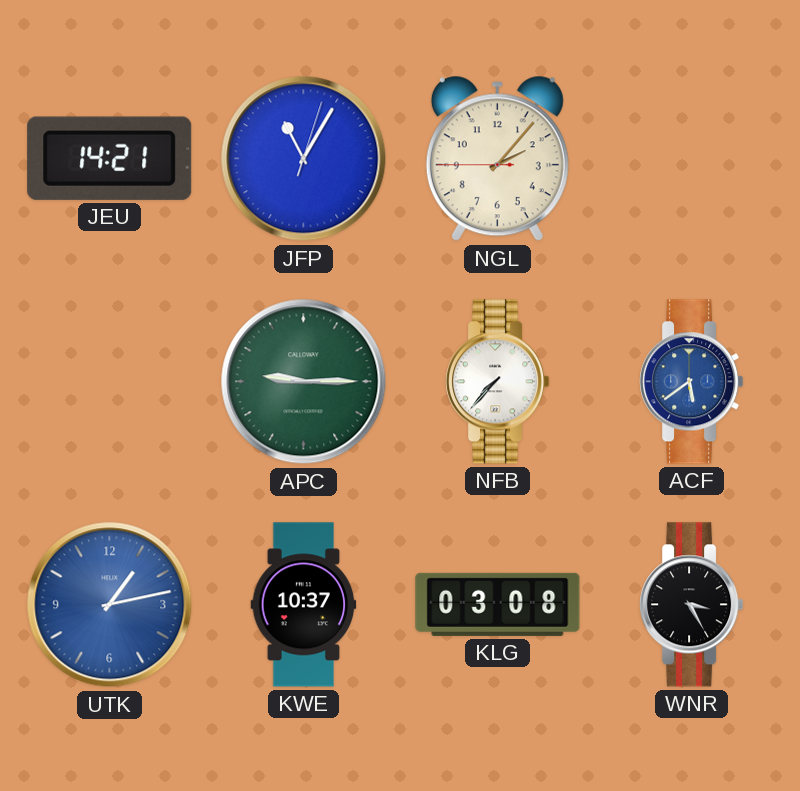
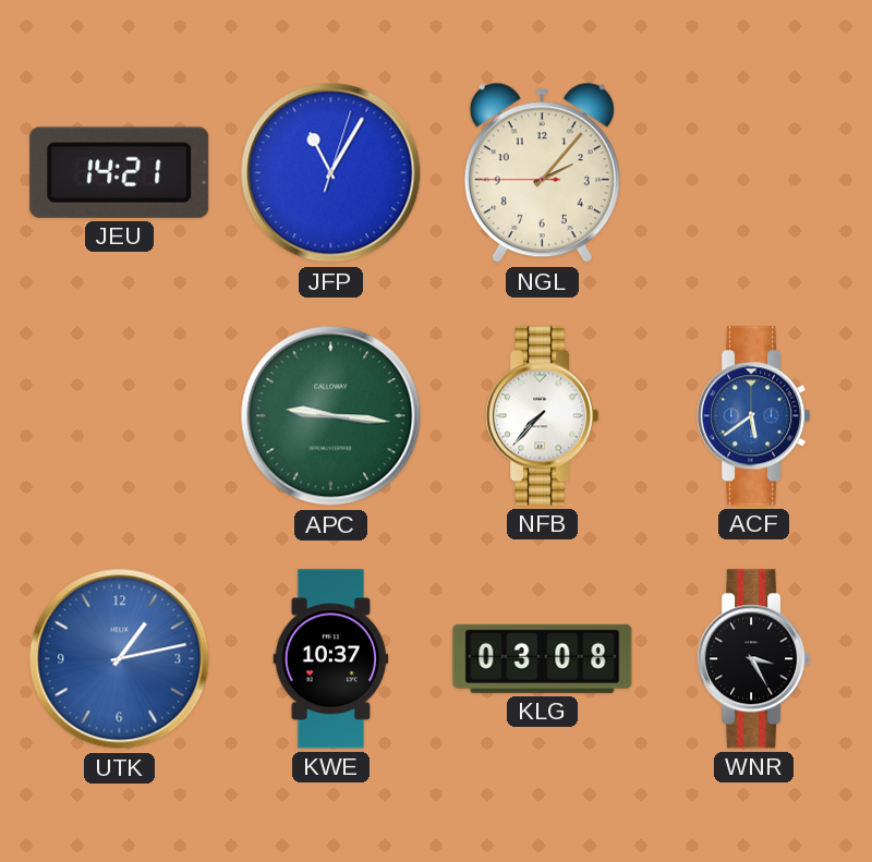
APC: 9:15 -> 9:16 (331, 416)
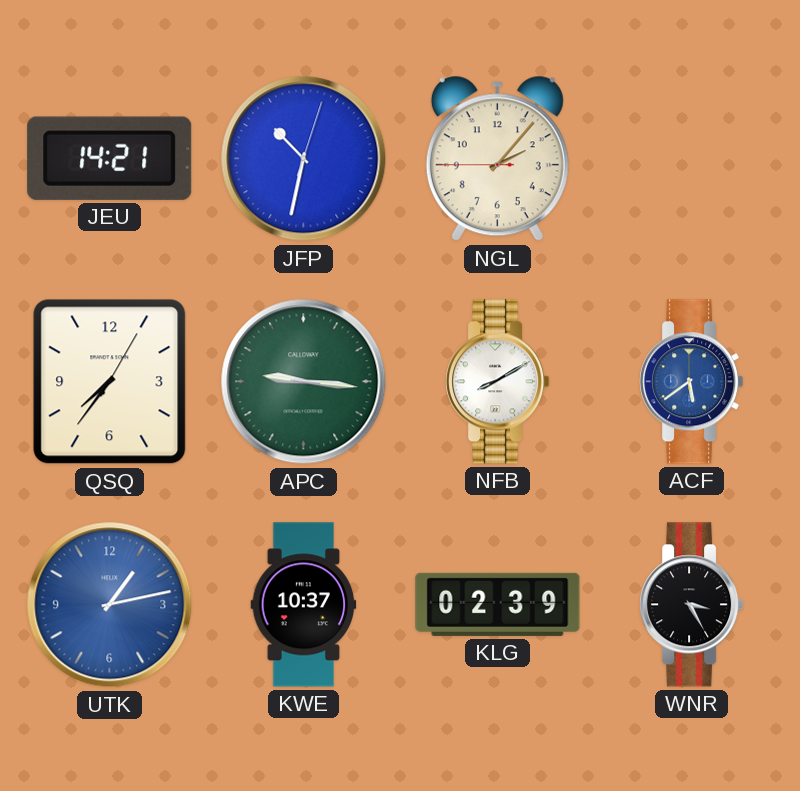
JFP: 11:05 -> 10:32 (304, 159)
QSQ: none -> 7:36 (110, 382)
NFB: 7:37 -> 8:10 (498, 382)
KLG: 03:08 -> 02:39 (498, 604)
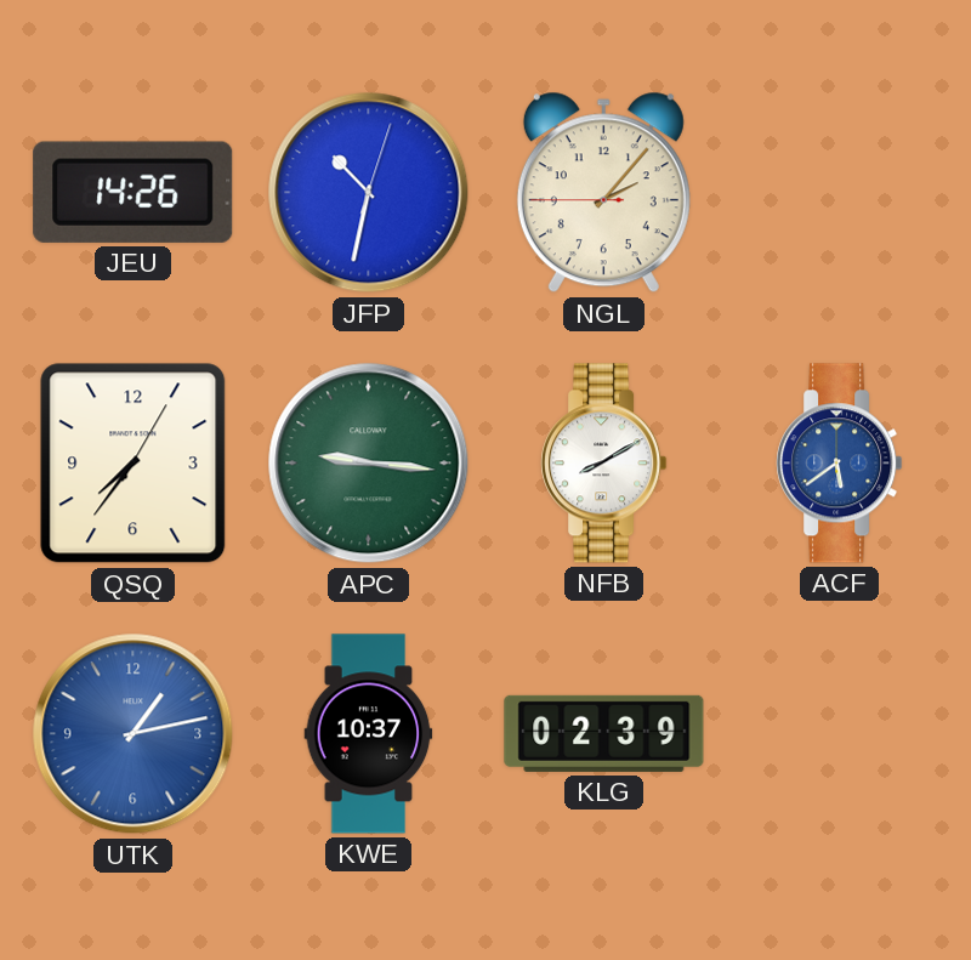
JEU: 14:21 -> 14:26 (134, 192)
WNR: 3:25 -> none (692, 605)
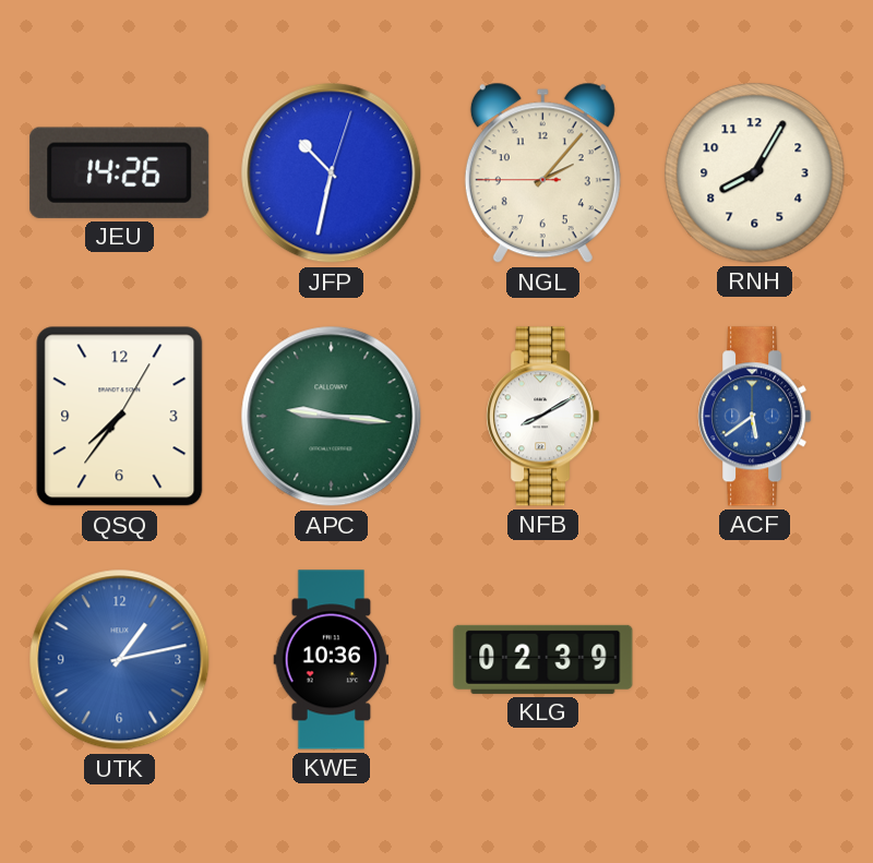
RNH: none -> 8:05 (755, 173)
KWE: 10:37 -> 10:36 (332, 660)
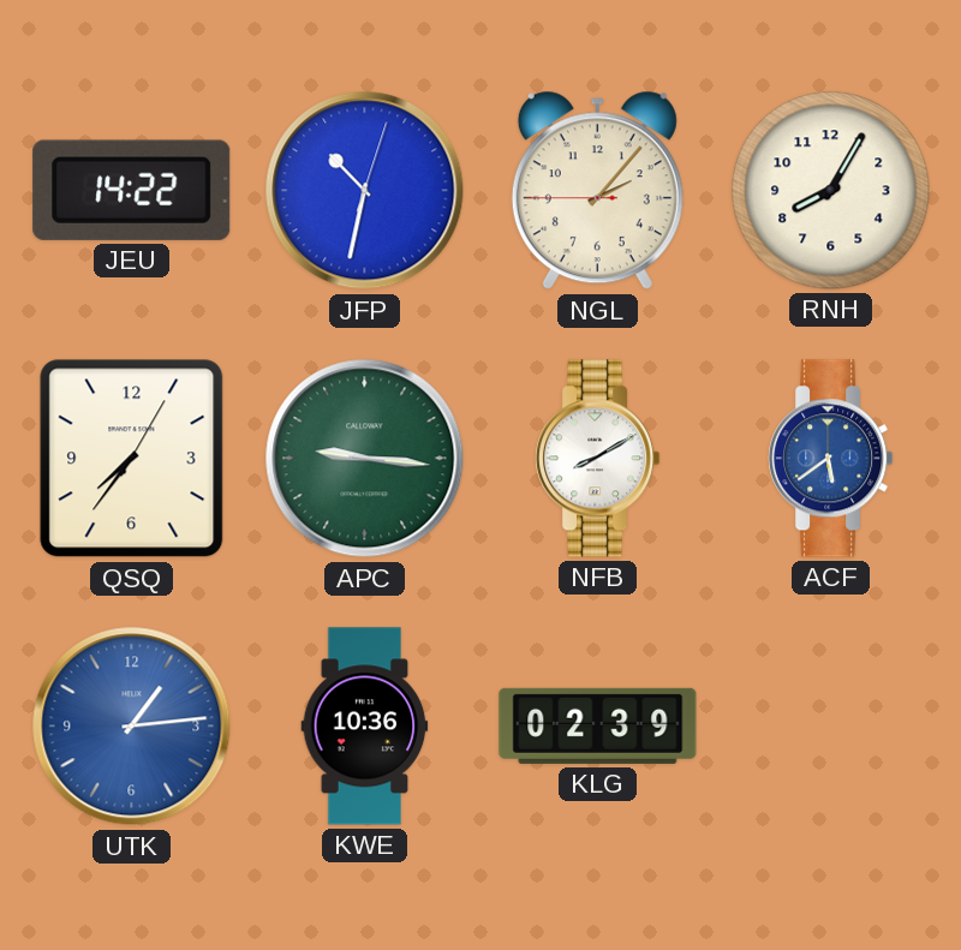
JEU: 14:26 -> 14:22 (132, 190)
UTK: 1:13 -> 1:14 (132, 727)
